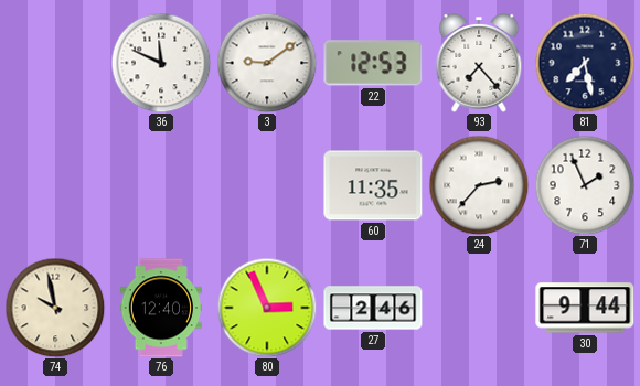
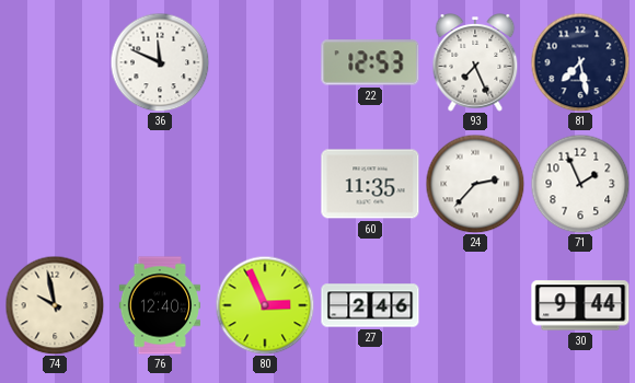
3: 9:09 -> none (267, 63)
93: 7:23 -> 7:26 (475, 63)
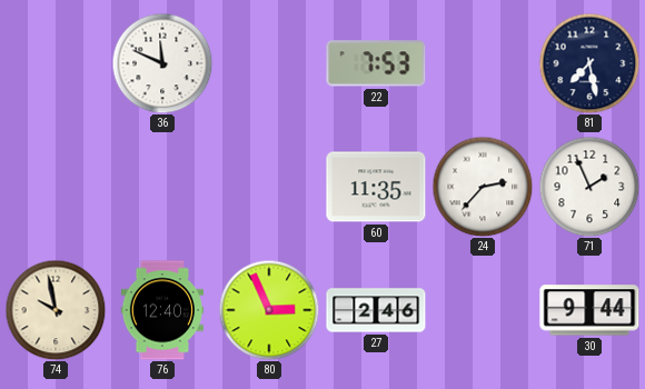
22: 12:53 -> 7:53 (376, 63)
93: 7:26 -> none (475, 63)
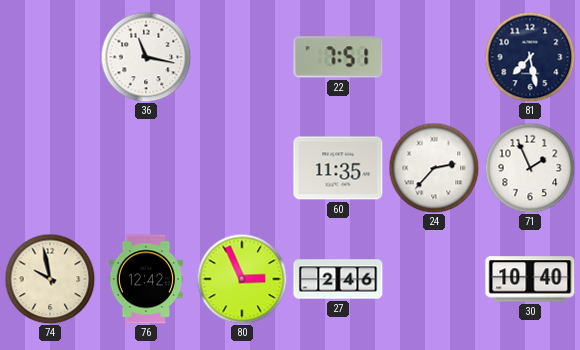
36: 11:49 -> 11:17 (146, 57)
22: 7:53 -> 7:51 (338, 57)
76: 12:40 -> 12:42 (145, 279)
30: 9:44 -> 10:40 (530, 279)
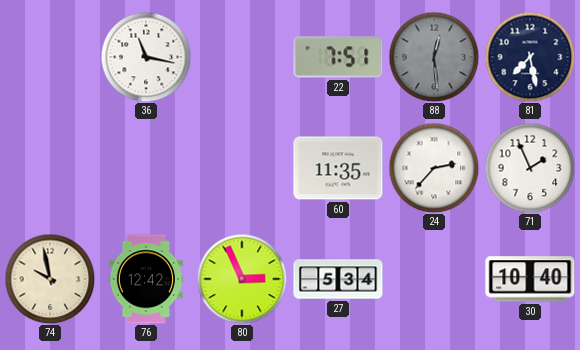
88: none -> 12:29 (434, 57)
27: 2:46 -> 5:34 (338, 279)
